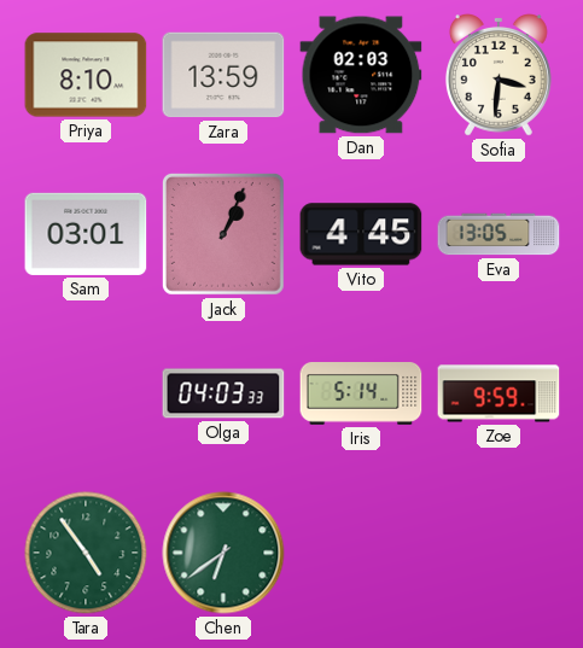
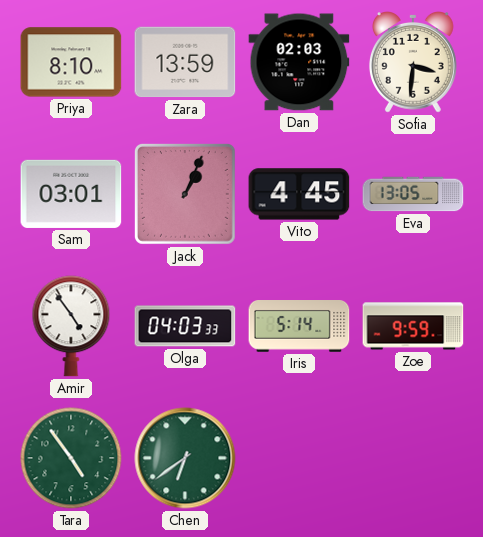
Amir: none -> 4:54 (71, 326)
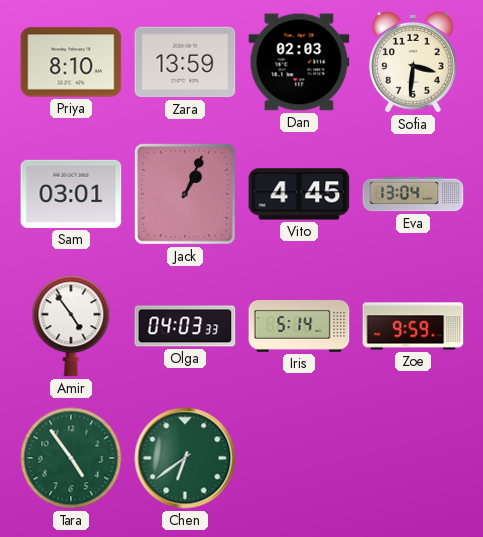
Eva: 13:05 -> 13:04 (413, 194)
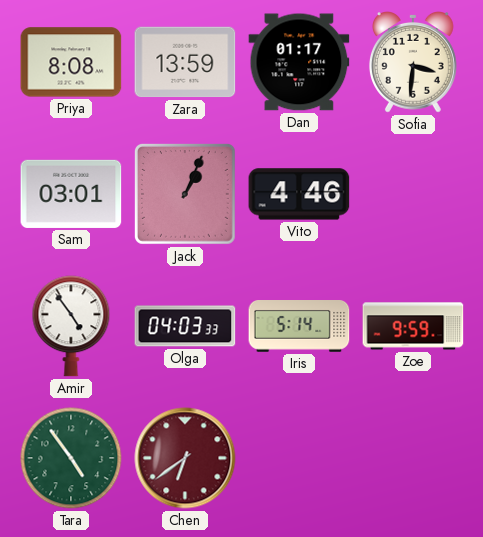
Priya: 8:10 -> 8:08 (71, 62)
Dan: 02:03 -> 01:17 (299, 62)
Vito: 4:45 -> 4:46 (299, 194)
Eva: 13:04 -> none (413, 194)
Chen dial: green -> burgundy (185, 458)
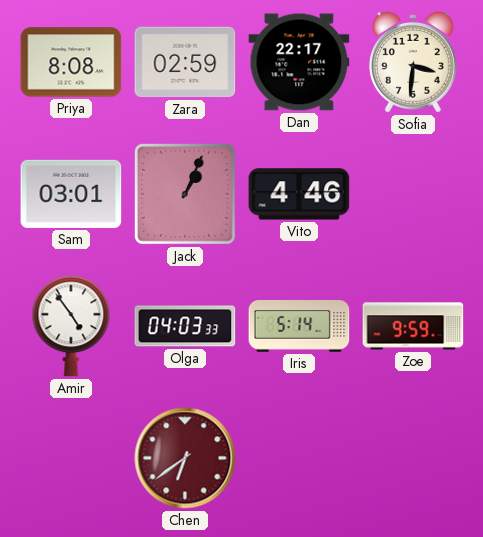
Zara: 13:59 -> 02:59 (185, 62)
Dan: 01:17 -> 22:17 (299, 62)
Tara: 4:54 -> none (71, 458)
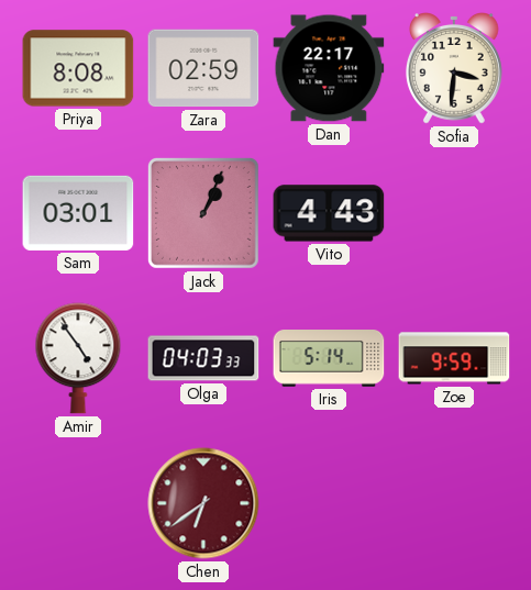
Vito: 4:46 -> 4:43 (329, 213)
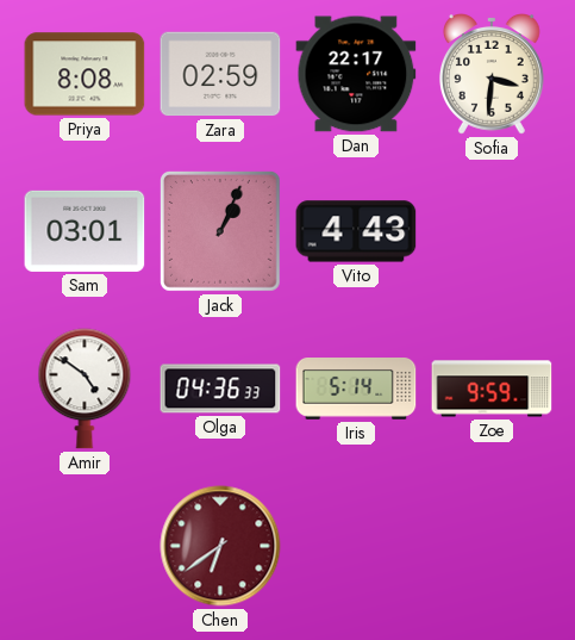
Amir: 4:54 -> 4:51 (85, 389)
Olga: 04:03 -> 04:36 (220, 389)
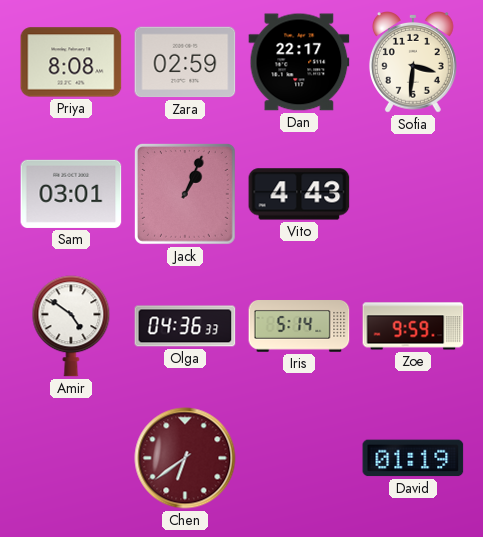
David: none -> 01:19 (413, 458)
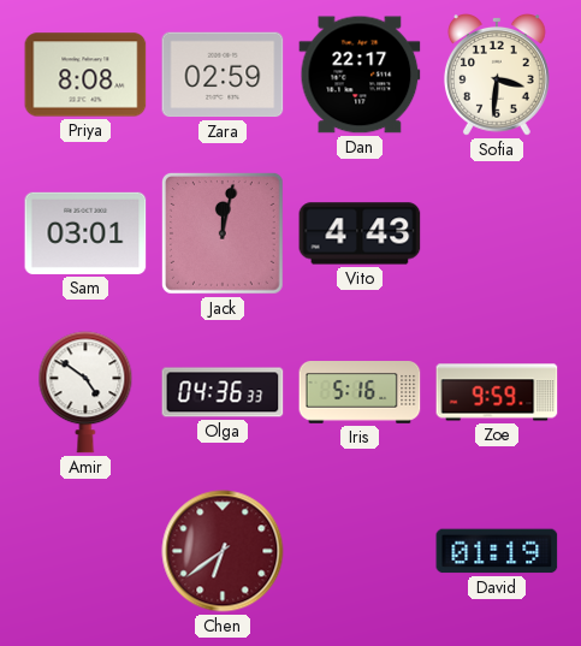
Jack: 1:04 -> 12:02 (223, 233)
Iris: 5:14 -> 5:16 (360, 393)
